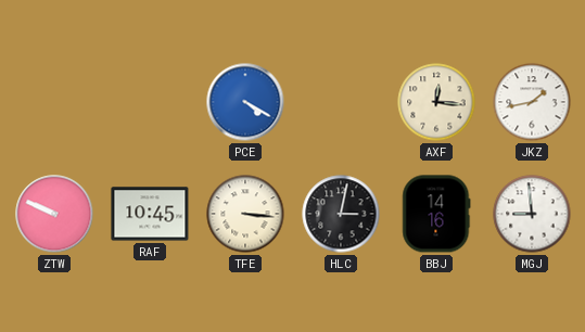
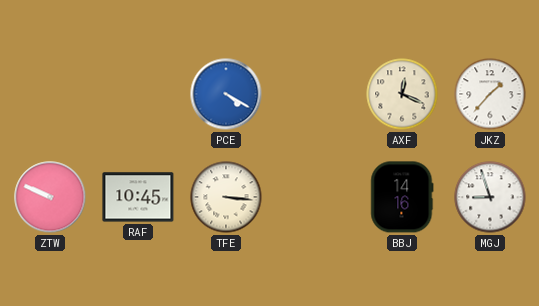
AXF: 12:16 -> 12:19 (402, 94)
JKZ: 1:43 -> 1:37 (490, 94)
HLC: 3:02 -> none (341, 214)
MGJ: 8:59 -> 8:57 (490, 197)
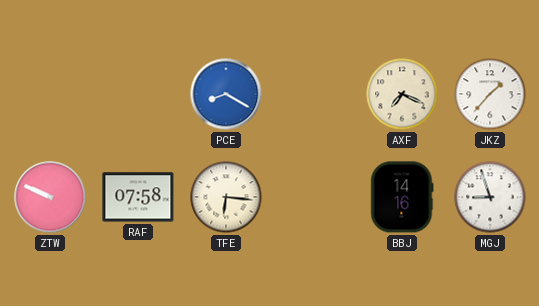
PCE: 4:20 -> 8:20 (226, 94)
AXF: 12:19 -> 7:19 (402, 94)
RAF: 10:45 -> 07:58 (138, 197)
TFE: 3:16 -> 6:16 (226, 197)
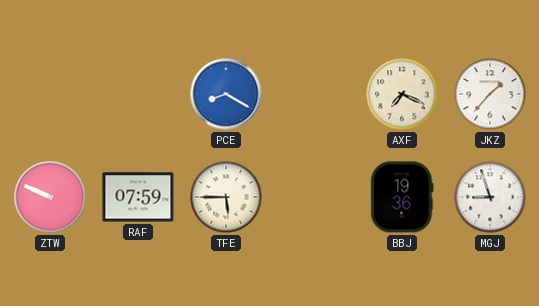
RAF: 07:58 -> 07:59 (138, 197)
TFE: 6:16 -> 5:45 (226, 197)
BBJ: 14:16 -> 19:36 (402, 197)
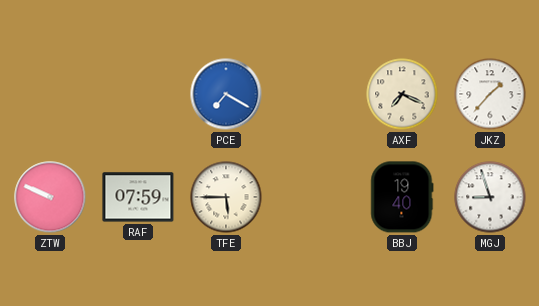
PCE: 8:20 -> 7:20 (226, 94)
BBJ: 19:36 -> 19:40 (402, 197)
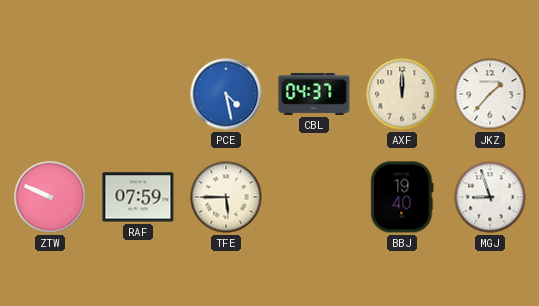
PCE: 7:20 -> 4:28 (226, 94)
CBL: none -> 04:37 (314, 94)
AXF: 7:19 -> 12:00 (402, 94)
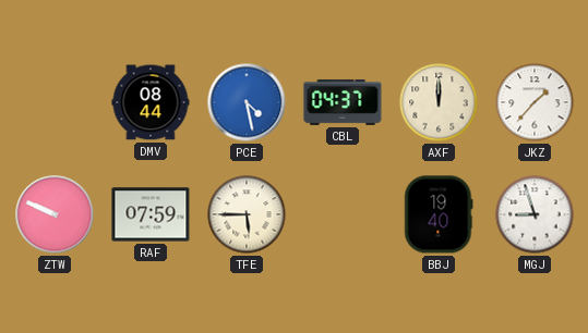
DMV: none -> 08:44 (151, 102)
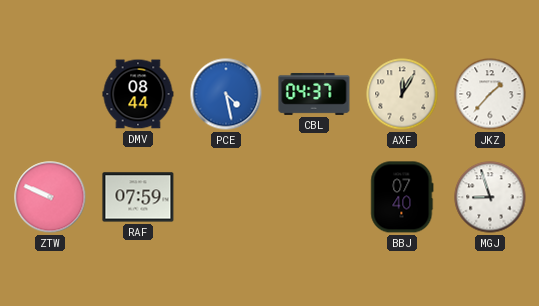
AXF: 12:00 -> 12:05 (402, 94)
TFE: 5:45 -> none (247, 214)
BBJ: 19:40 -> 07:40 (402, 197)
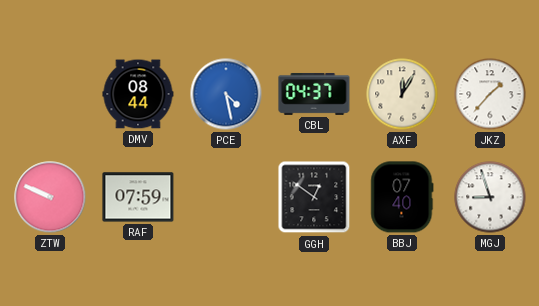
GGH: none -> 12:51 (314, 197)
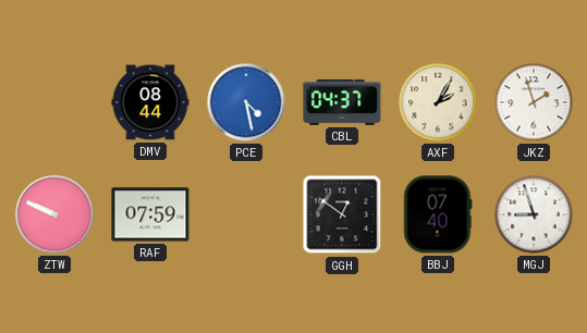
AXF: 12:05 -> 2:05 (438, 102)
JKZ: 1:37 -> 1:57 (534, 102)
